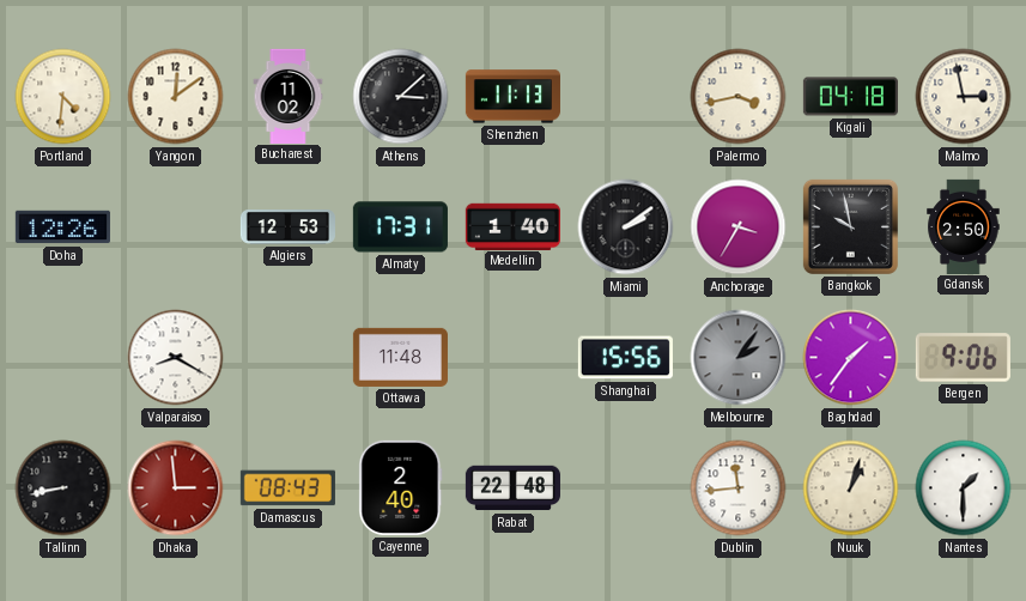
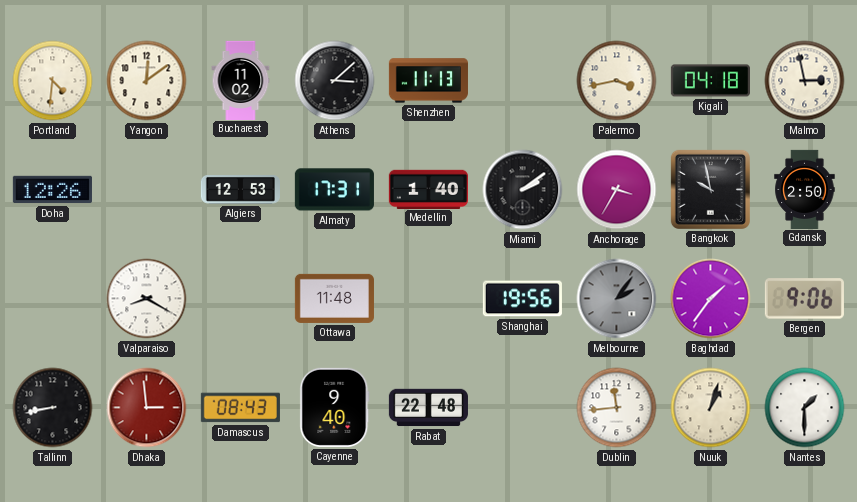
Shanghai: 15:56 -> 19:56 (522, 299)
Cayenne: 2:40 -> 9:40 (335, 407)
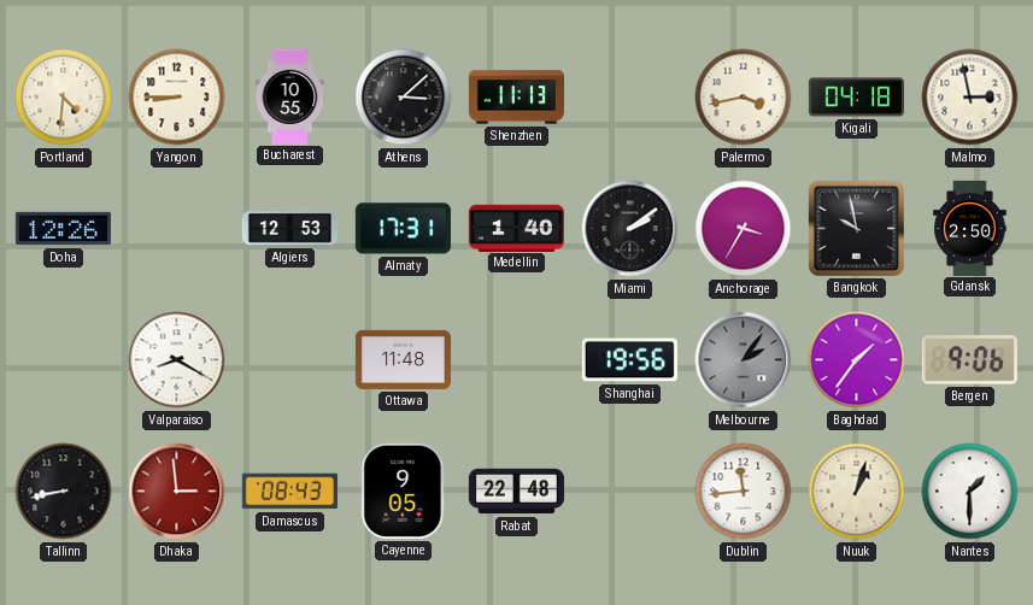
Yangon: 12:09 -> 8:45 (177, 98)
Bucharest: 11:02 -> 10:55 (290, 96)
Cayenne: 9:40 -> 9:05 (404, 491)
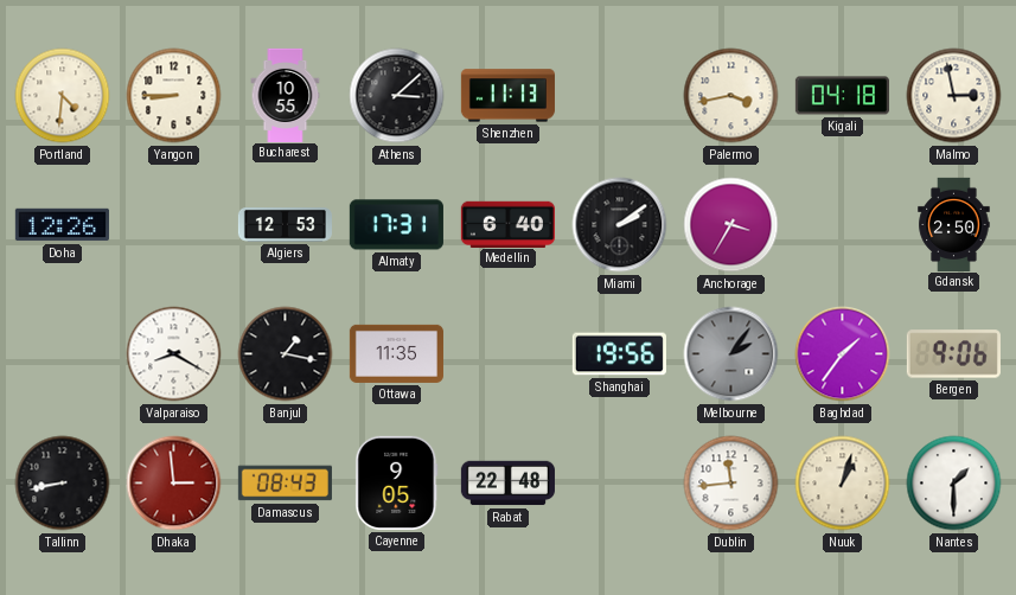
Medellin: 1:40 -> 6:40 (507, 224)
Bangkok: 9:58 -> none (856, 228)
Banjul: none -> 1:17 (286, 354)
Ottawa: 11:48 -> 11:35 (396, 353)
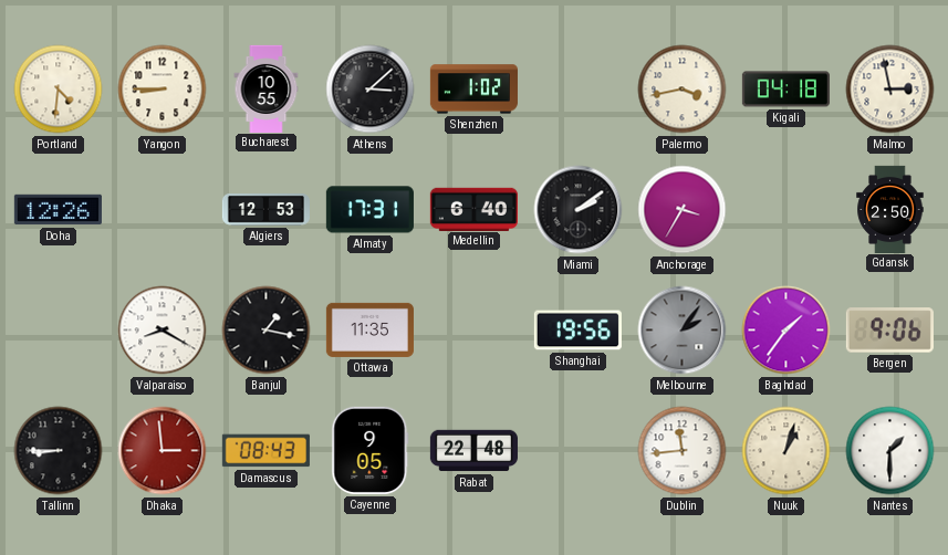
Shenzhen: 11:13 -> 1:02 (473, 90)
Tallinn: 8:43 -> 8:45 (59, 451)
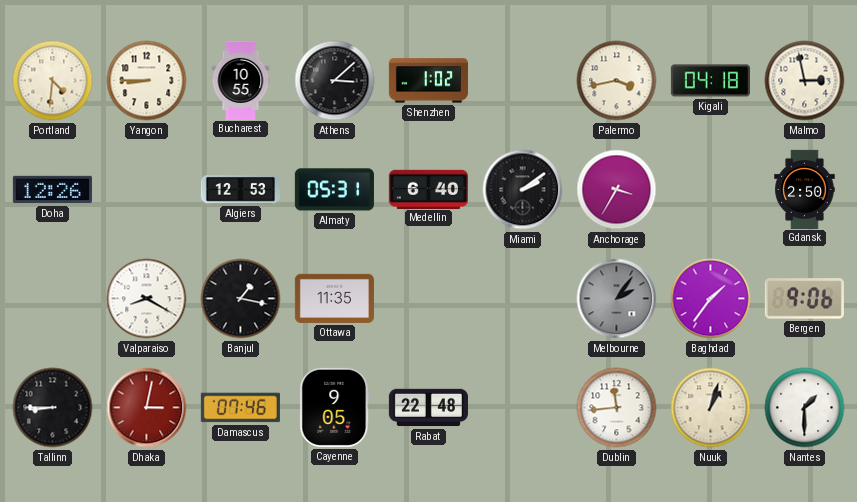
Almaty: 17:31 -> 05:31 (334, 190)
Shanghai: 19:56 -> none (577, 331)
Dhaka: 2:59 -> 3:02 (147, 408)
Damascus: 08:43 -> 07:46 (240, 408)
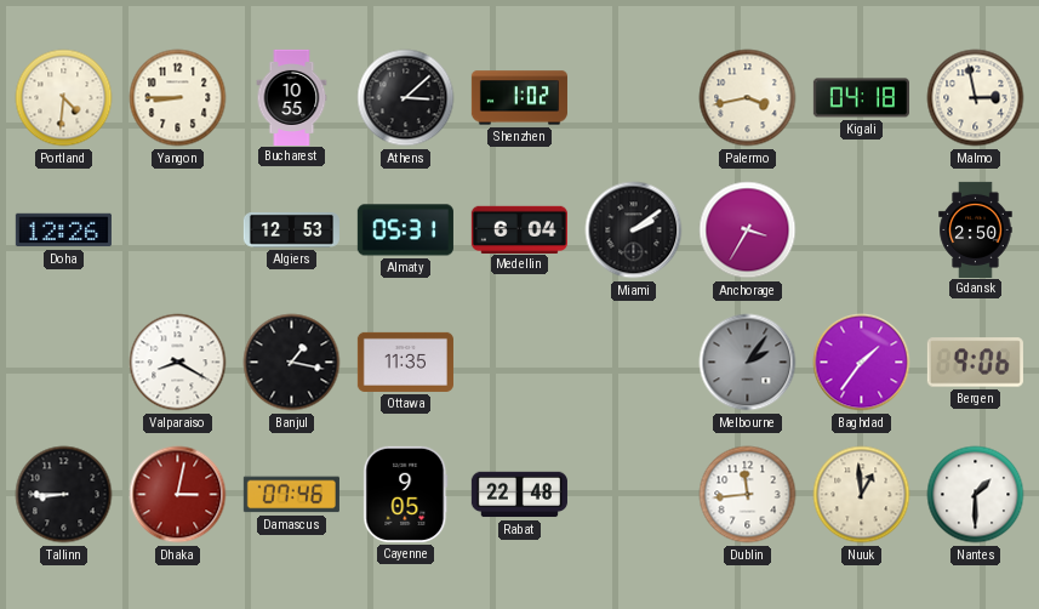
Medellin: 6:40 -> 6:04 (519, 229)
Nuuk: 1:03 -> 12:59 (862, 495)
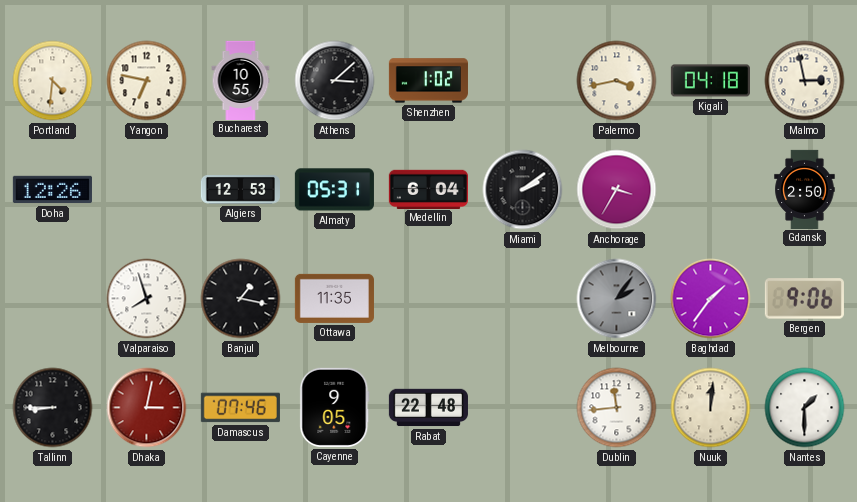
Yangon: 8:45 -> 6:47 (147, 81)
Valparaiso: 8:20 -> 7:57 (147, 299)
Nuuk: 12:59 -> 12:01 (711, 408)
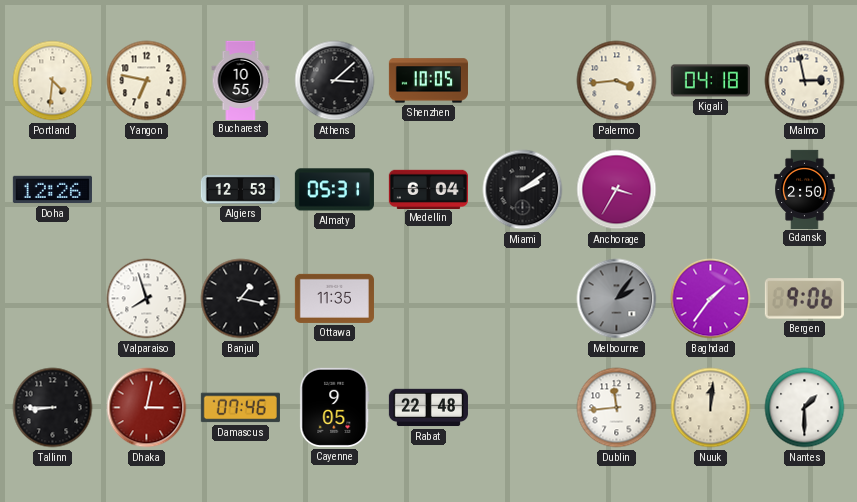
Shenzhen: 1:02 -> 10:05 (428, 81)
Palermo: 3:43 -> 3:44 (617, 81)
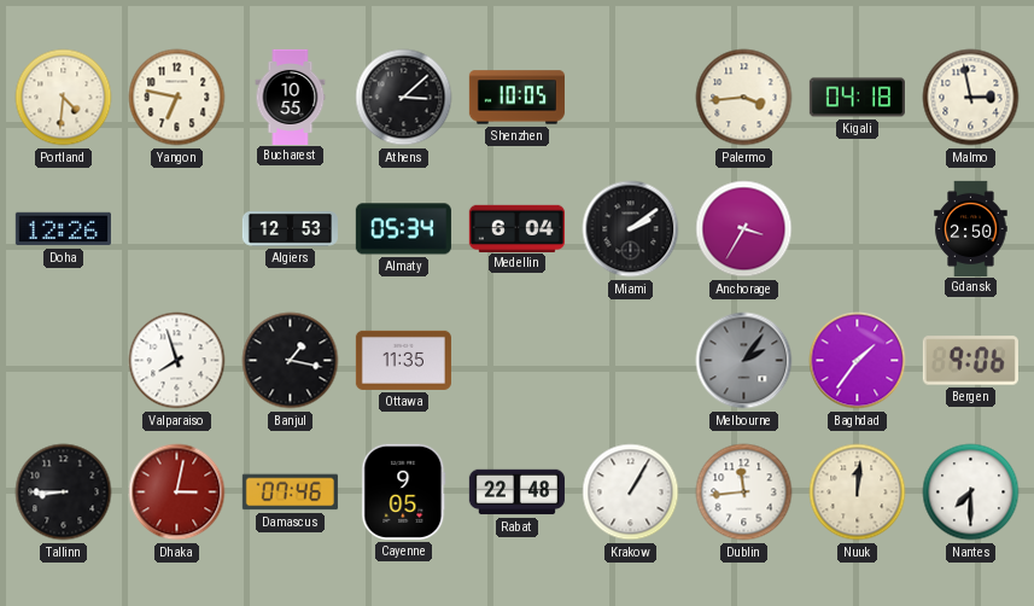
Almaty: 05:31 -> 05:34 (403, 229)
Krakow: none -> 1:05 (631, 493)
Nantes: 1:30 -> 7:30 (971, 493)
